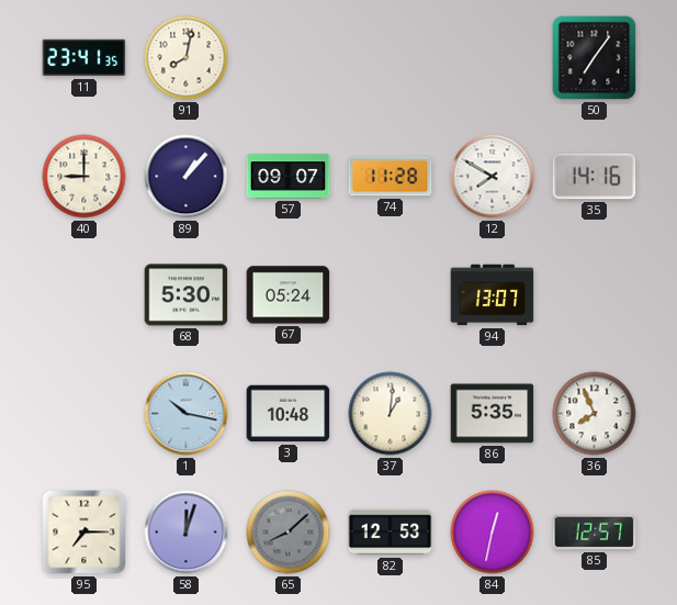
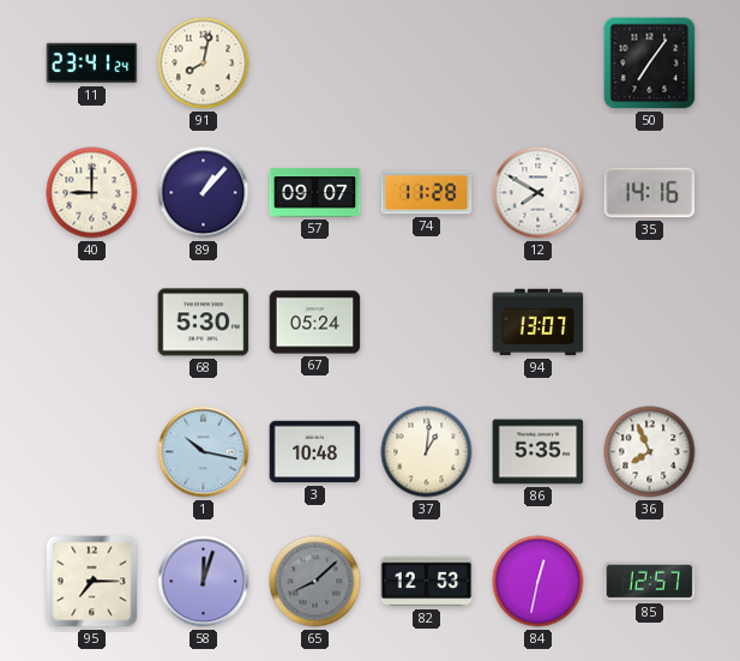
11: 23:41:35 -> 23:41:24 (92, 64)
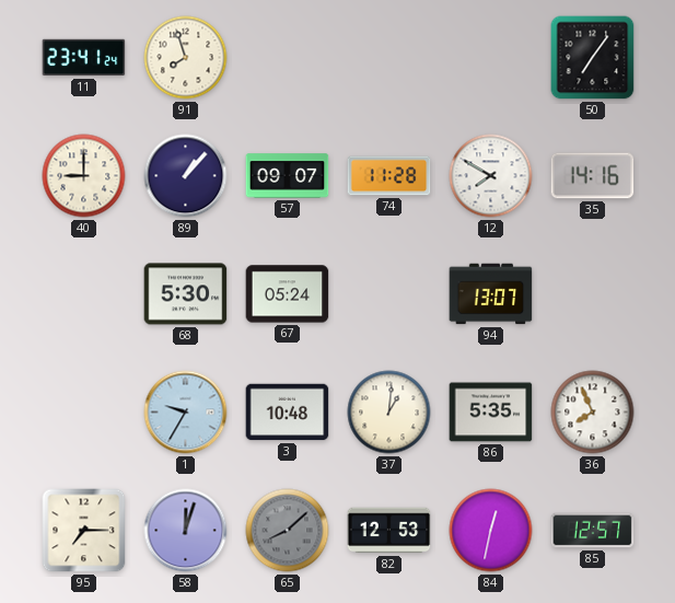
91: 8:02 -> 7:57 (186, 58)
1: 10:17 -> 9:35 (186, 413)
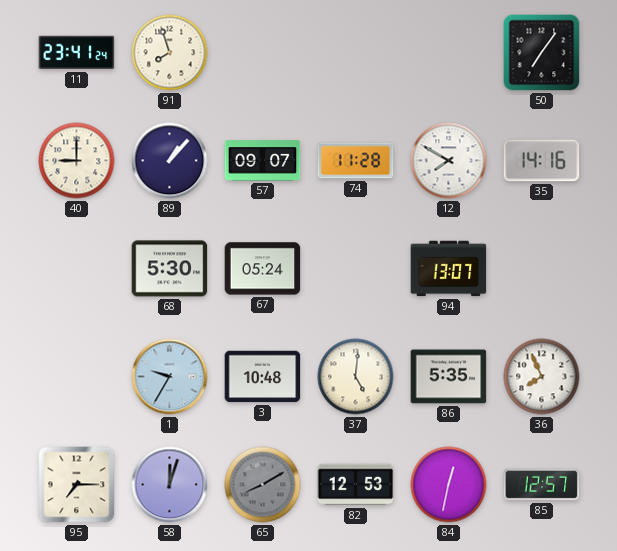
37: 1:01 -> 5:01 (356, 377)
65: 8:08 -> 8:10 (263, 485)
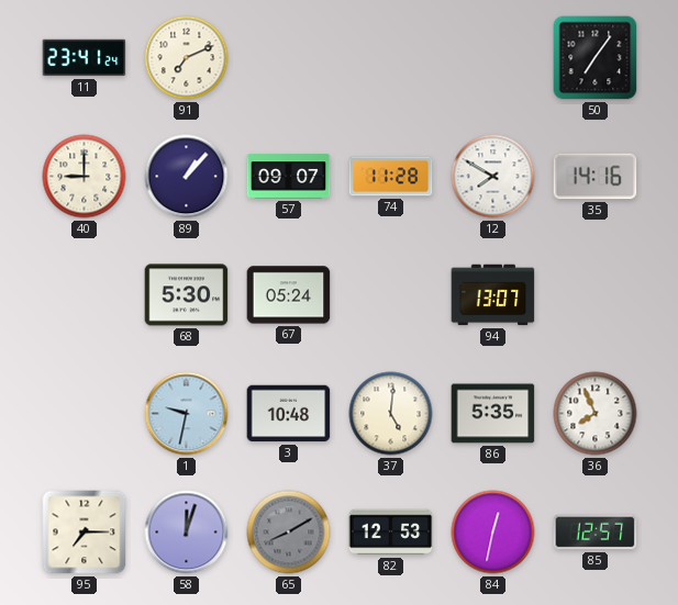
91: 7:57 -> 7:11 (187, 58)
1: 9:35 -> 9:32 (187, 414)
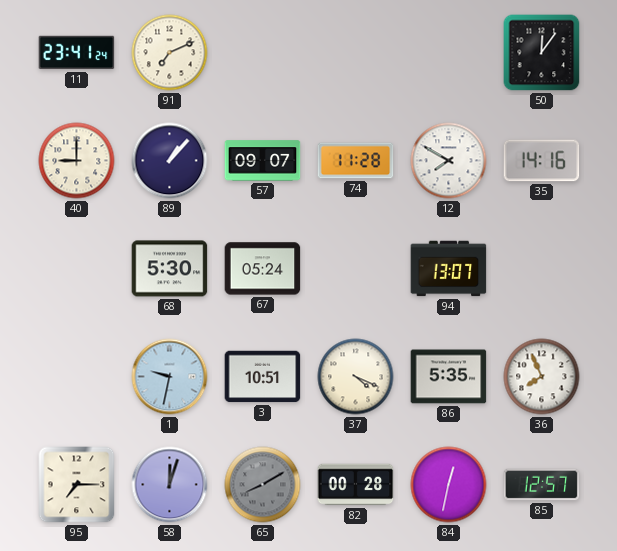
50: 7:06 -> 12:06 (542, 53)
3: 10:48 -> 10:51 (263, 377)
37: 5:01 -> 4:19 (356, 377)
82: 12:53 -> 00:28 (356, 485)
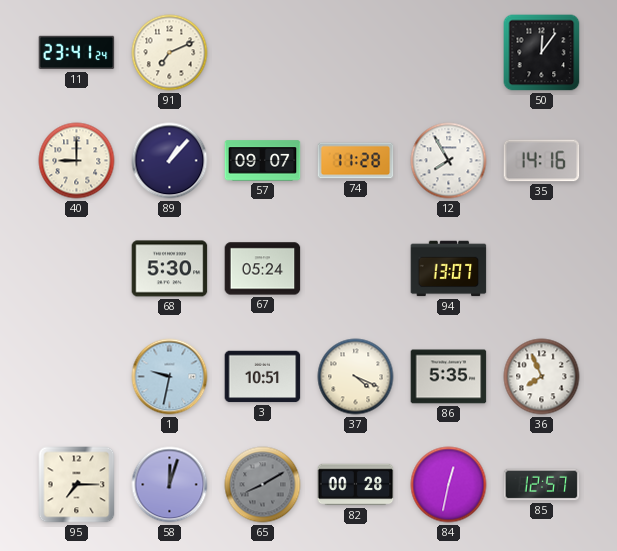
12: 7:50 -> 7:55 (449, 161)
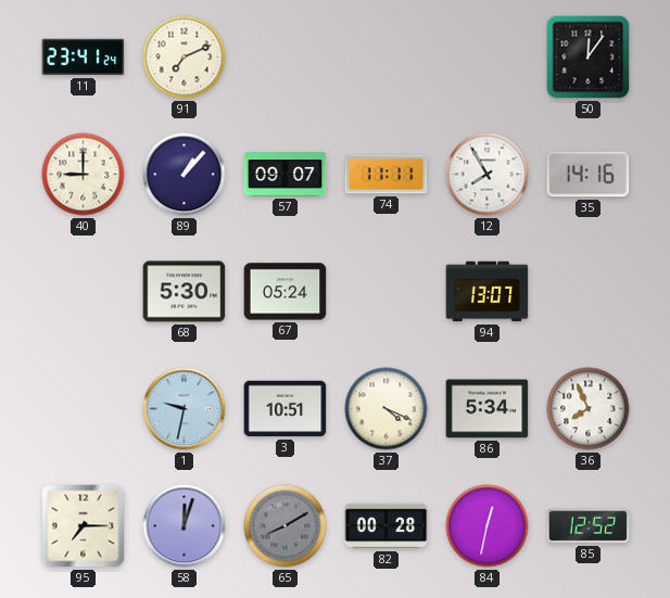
74: 11:28 -> 11:11 (387, 175)
86: 5:35 -> 5:34 (488, 409)
85: 12:57 -> 12:52 (589, 526)
